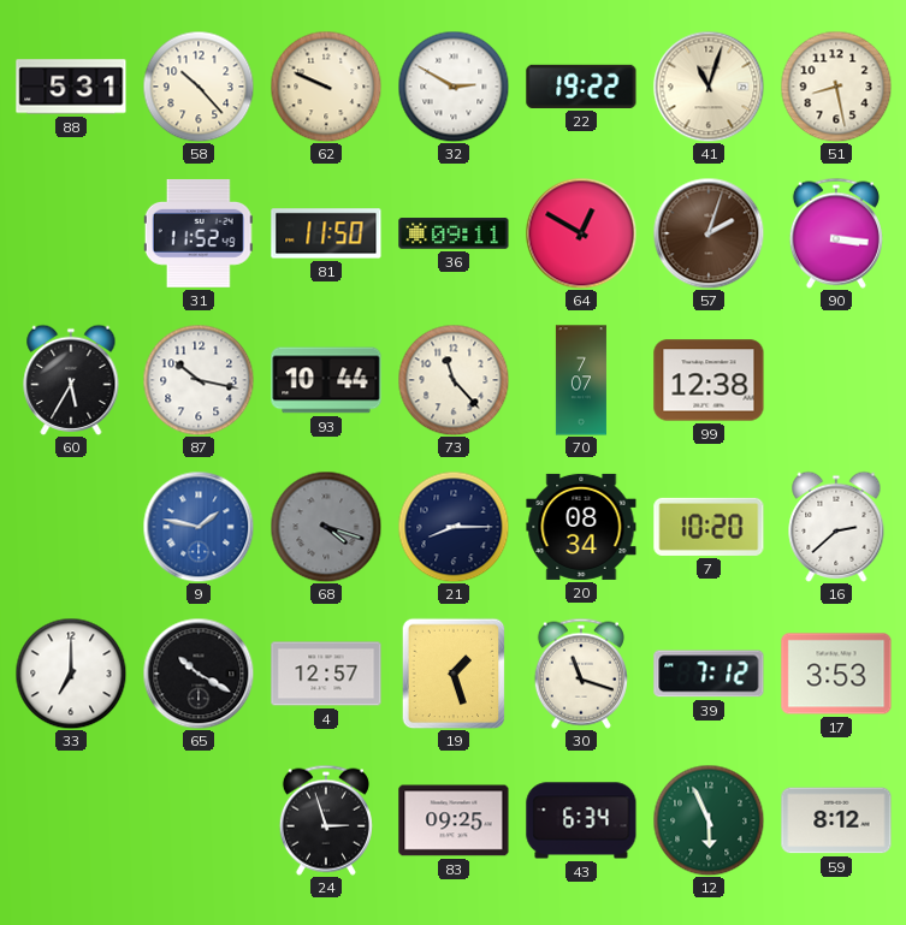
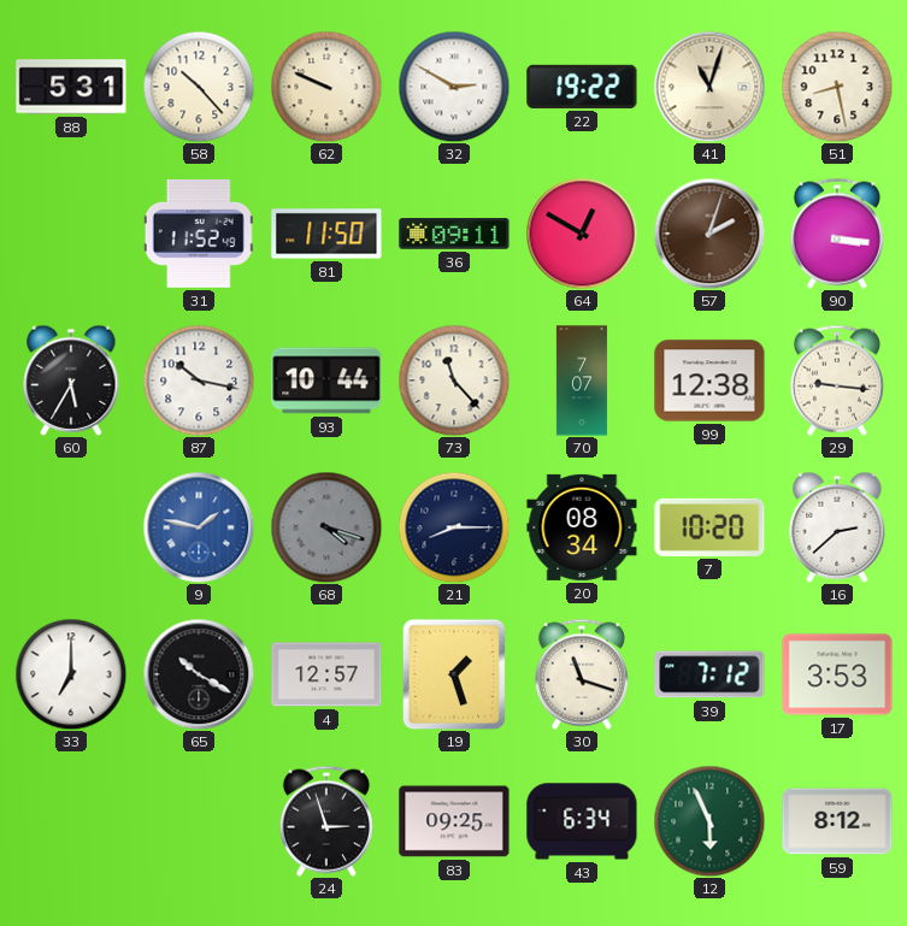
29: none -> 9:16 (837, 381)
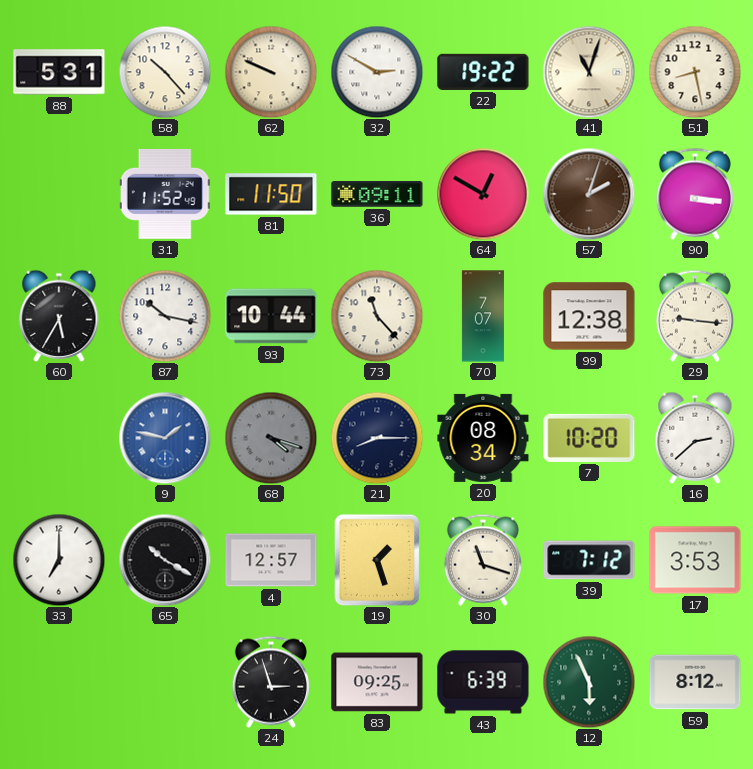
43: 6:34 -> 6:39 (483, 682)
